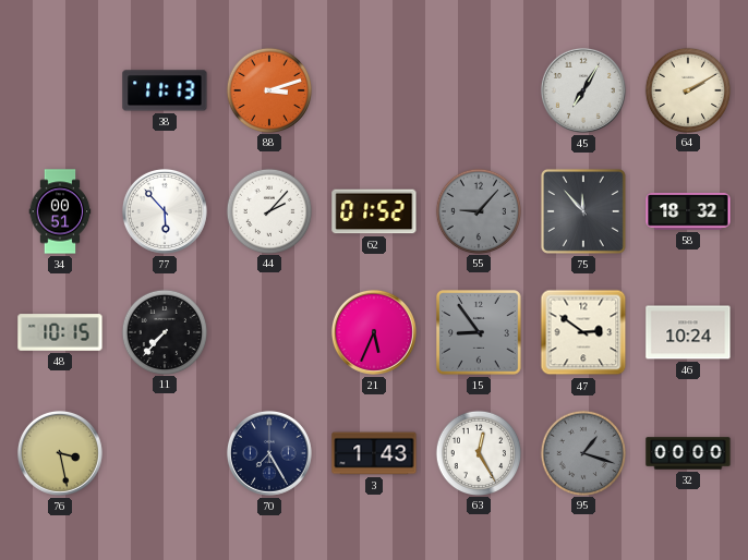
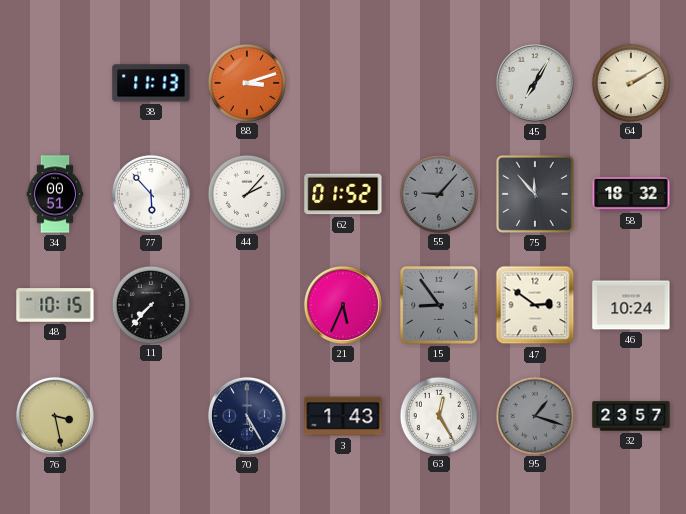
70: 7:25 -> 5:25 (247, 416)
32: 00:00 -> 23:57 (631, 416)
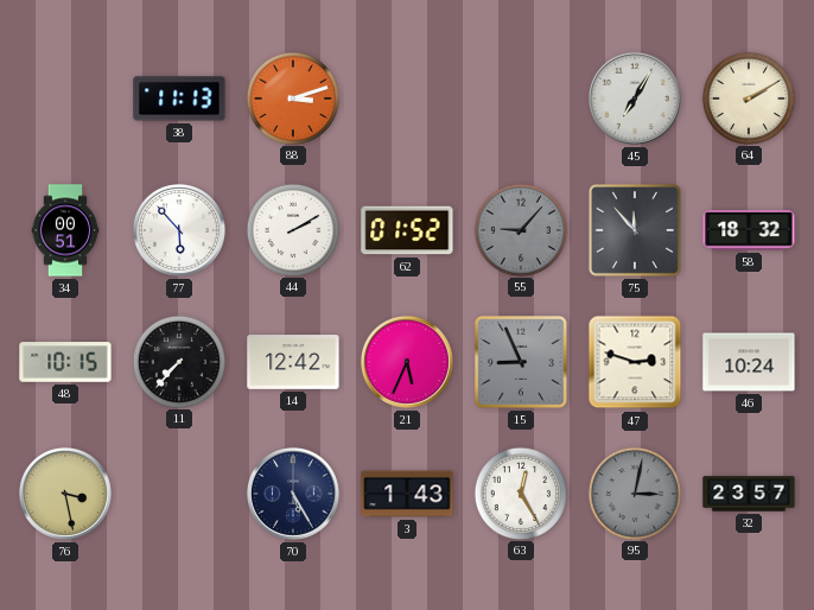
44: 2:07 -> 2:10 (292, 229)
14: none -> 12:42 (293, 362)
15: 8:54 -> 8:56 (522, 363)
47: 2:51 -> 2:48 (635, 362)
95: 1:18 -> 3:02 (634, 493)
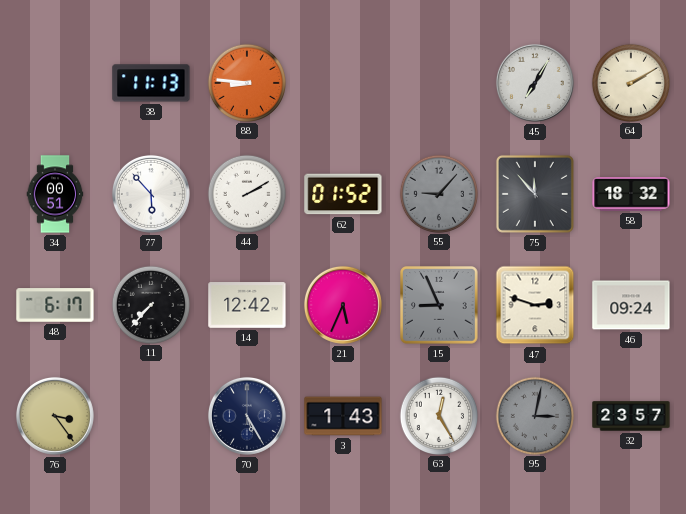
88: 3:12 -> 8:46 (246, 82)
48: 10:15 -> 6:17 (55, 305)
46: 10:24 -> 09:24 (631, 305)
76: 3:28 -> 3:24 (55, 416)
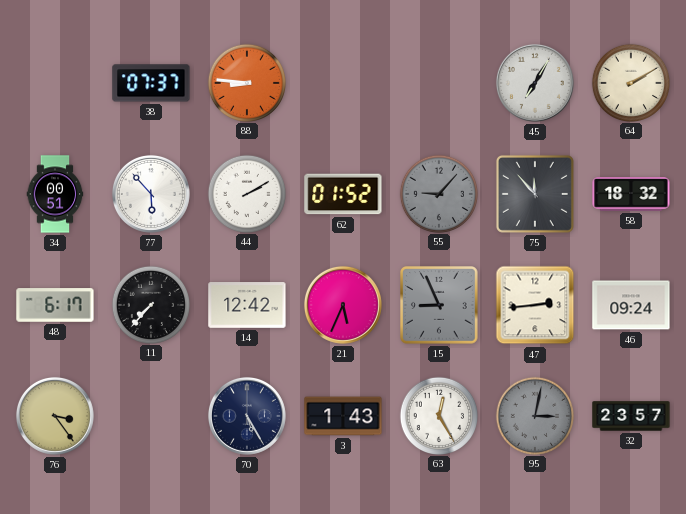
38: 11:13 -> 07:37 (151, 83)
47: 2:48 -> 2:44 (535, 305)
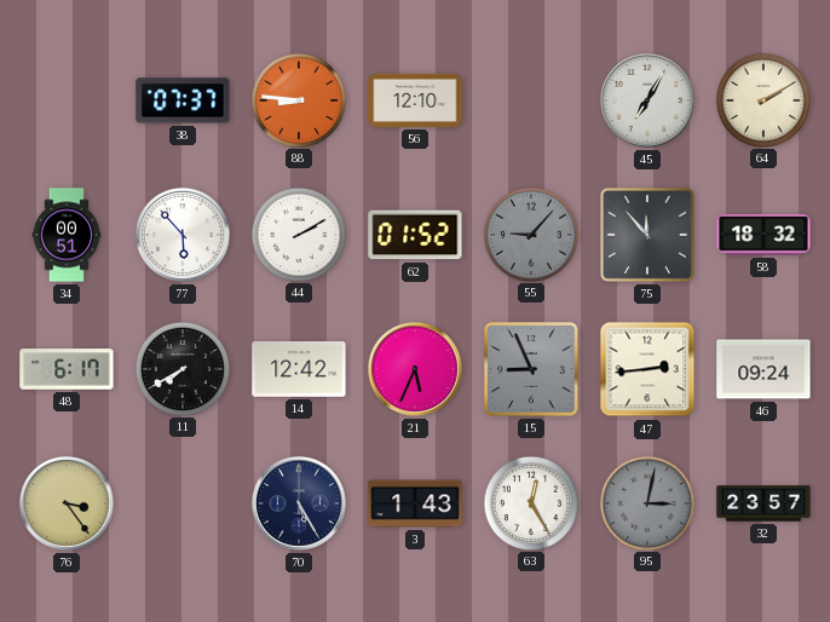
56: none -> 12:10 (415, 100)
11: 7:37 -> 7:40 (181, 368)
